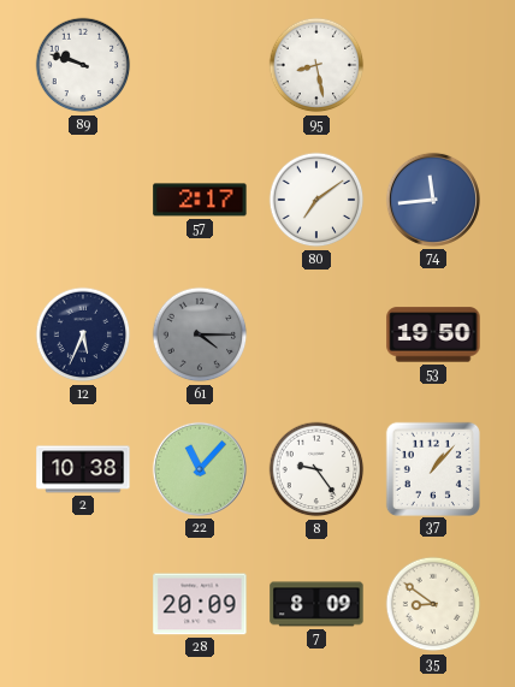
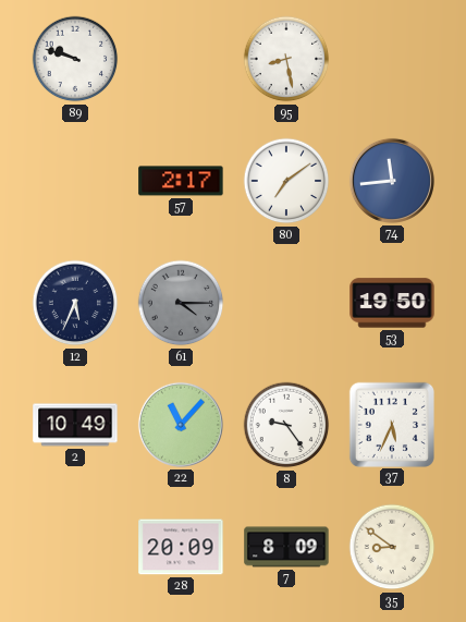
2: 10:38 -> 10:49 (75, 425)
37: 1:07 -> 5:34 (391, 424)
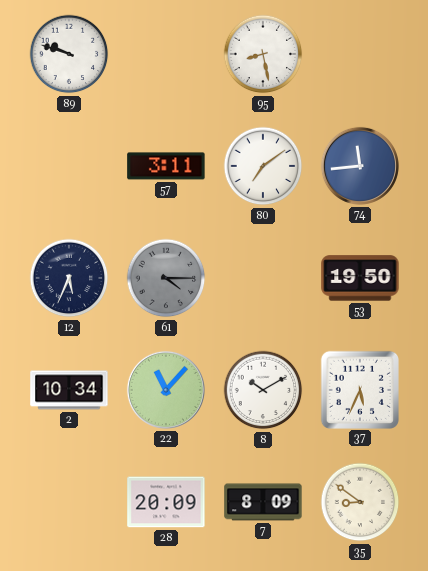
57: 2:17 -> 3:11 (166, 166)
2: 10:49 -> 10:34 (69, 390)
8: 9:24 -> 10:10 (263, 390)
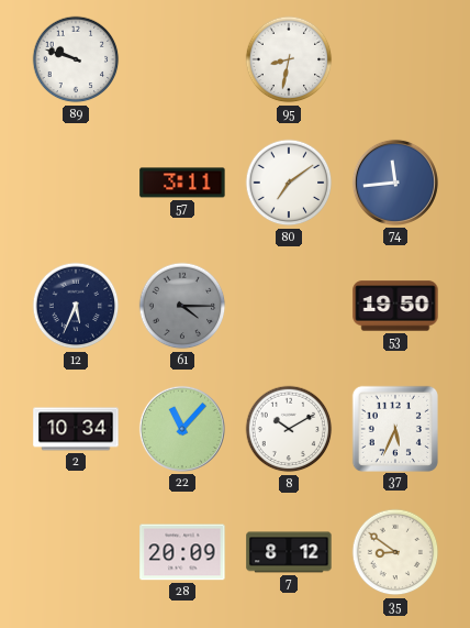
95: 8:28 -> 8:32 (289, 59)
7: 8:09 -> 8:12 (289, 552)
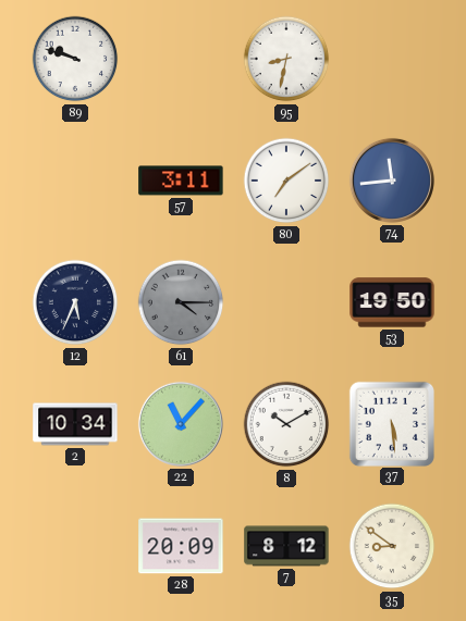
37: 5:34 -> 5:29 (391, 423)
